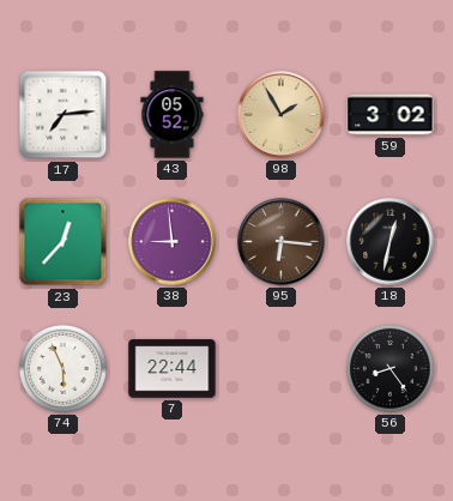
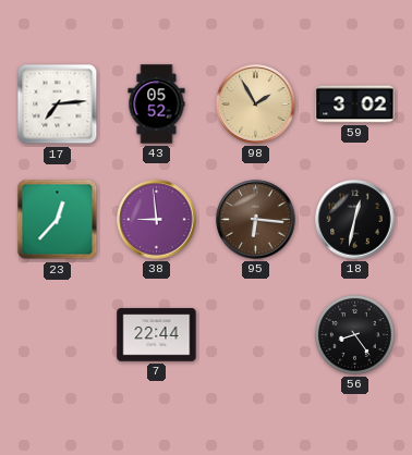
74: 5:56 -> none (62, 368)
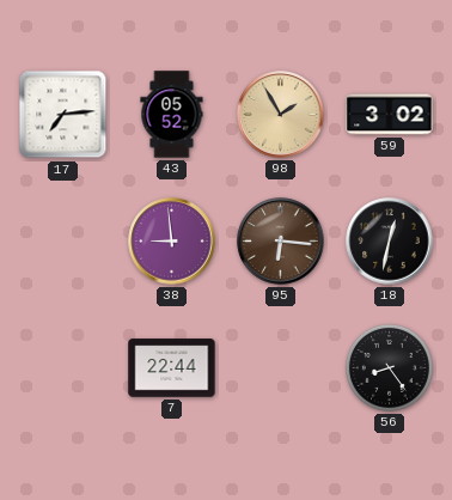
23: 12:37 -> none (58, 220)
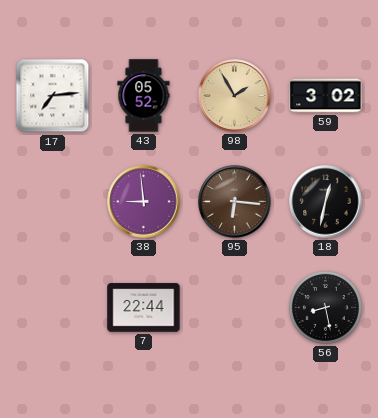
56: 8:24 -> 8:28 (325, 307)
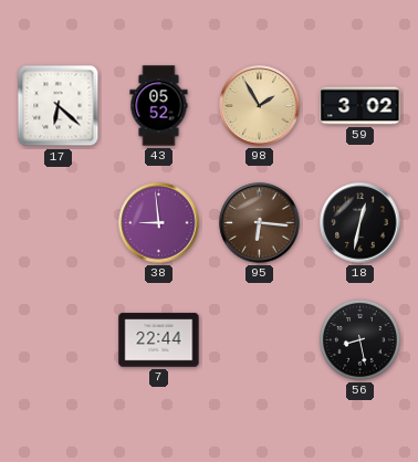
17: 7:14 -> 6:22 (59, 106)
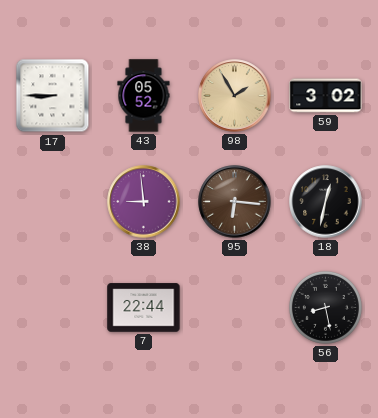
17: 6:22 -> 8:45 (53, 96)
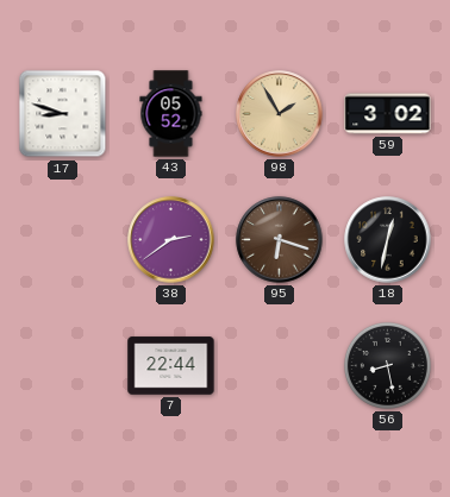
17: 8:45 -> 8:48 (63, 114)
38: 8:59 -> 2:39 (171, 240)
95: 6:16 -> 6:18 (280, 240)
